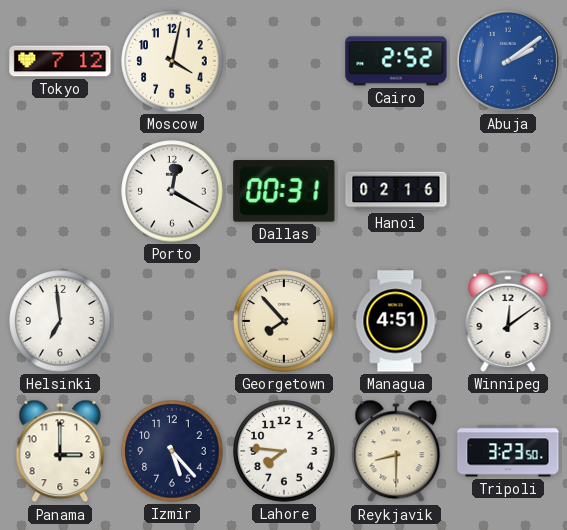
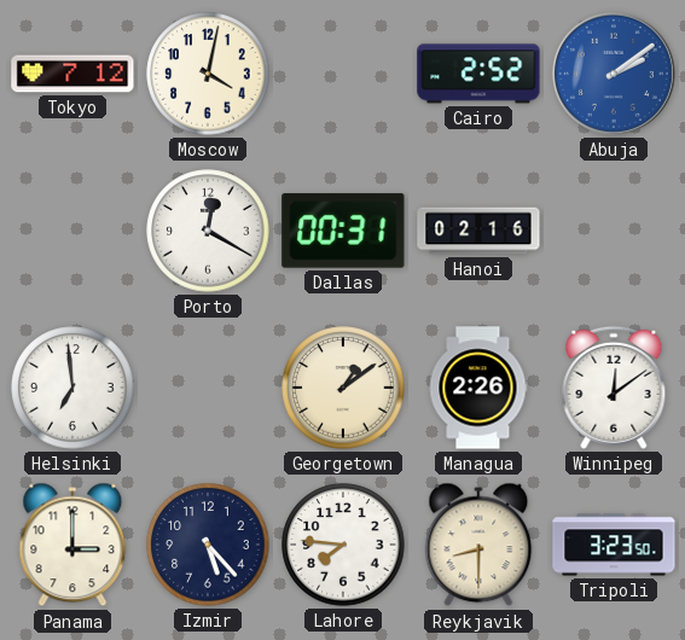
Georgetown: 7:53 -> 1:09 (343, 388)
Managua: 4:51 -> 2:26 (478, 388)
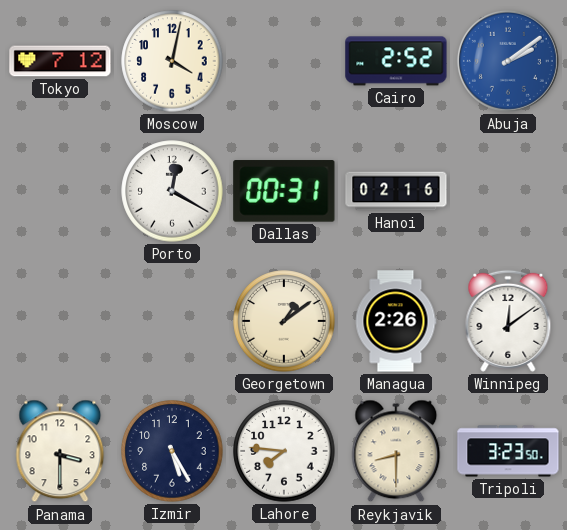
Helsinki: 6:59 -> none (72, 388)
Panama: 3:00 -> 3:30 (60, 451)
Izmir: 5:23 -> 5:25 (172, 451)
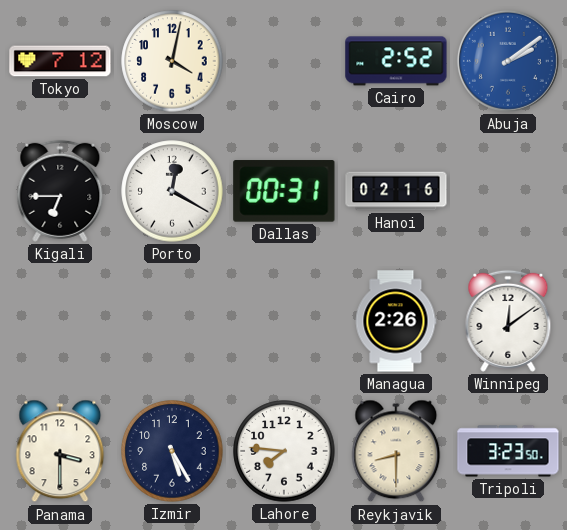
Kigali: none -> 6:45 (60, 191)
Georgetown: 1:09 -> none (284, 321)
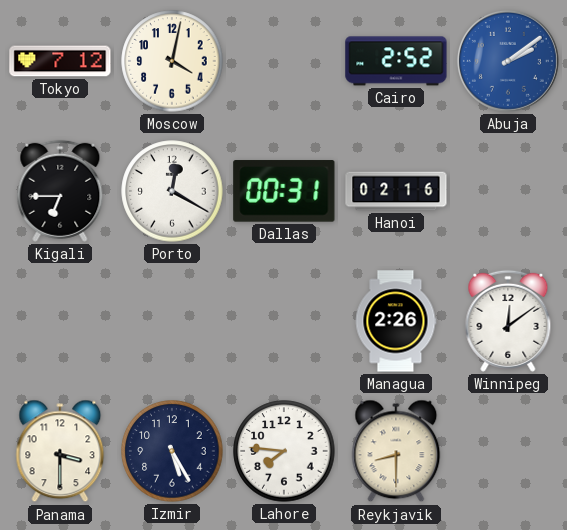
Tripoli: 3:23 -> none (508, 451)
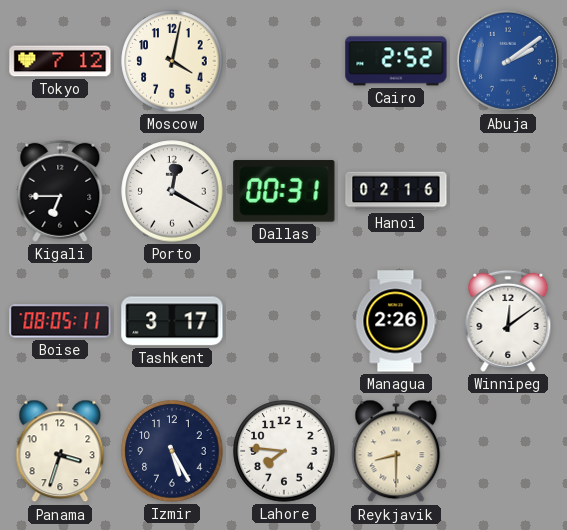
Boise: none -> 08:05 (60, 321)
Tashkent: none -> 3:17 (172, 321)
Panama: 3:30 -> 3:33 (60, 451)
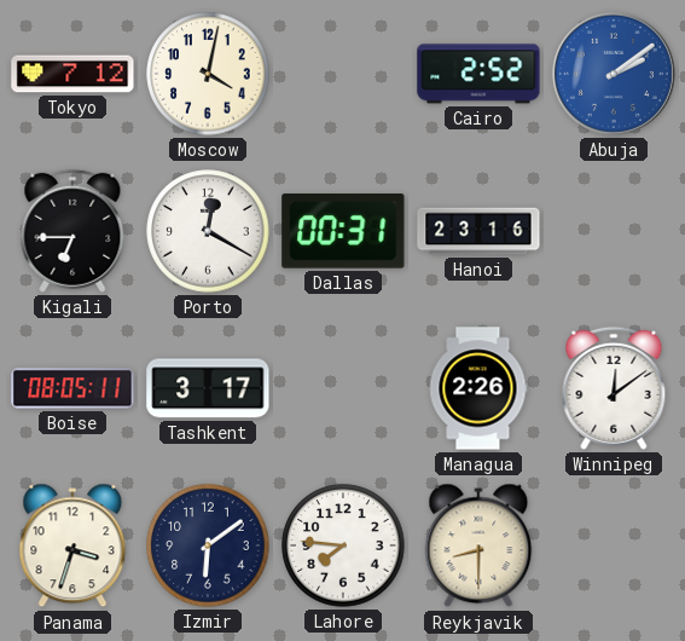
Hanoi: 02:16 -> 23:16 (478, 231)
Izmir: 5:25 -> 6:09 (208, 545)
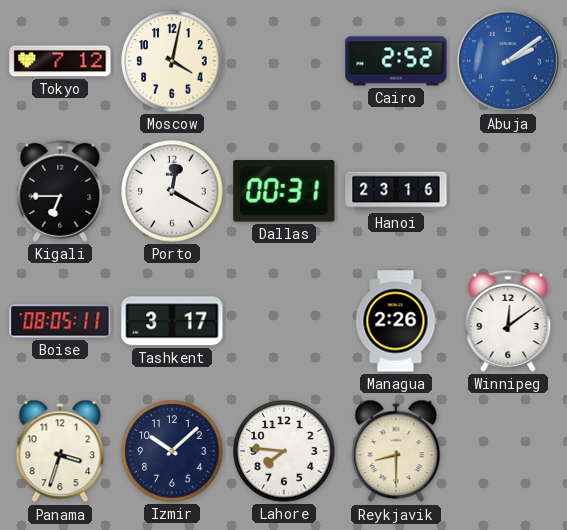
Izmir: 6:09 -> 10:08 (172, 451)
